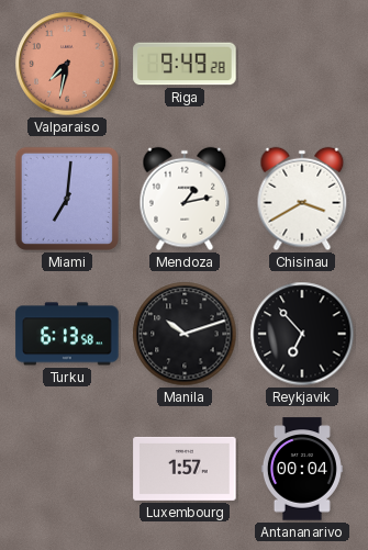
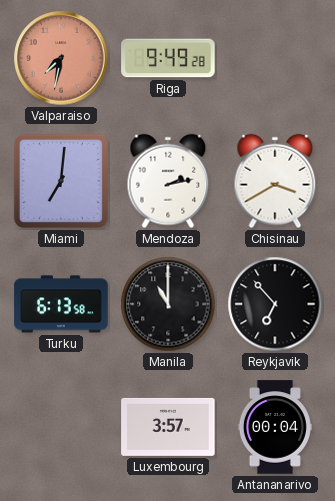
Mendoza: 1:13 -> 2:13 (168, 181)
Manila: 10:12 -> 11:00 (168, 304)
Luxembourg: 1:57 -> 3:57 (168, 427)
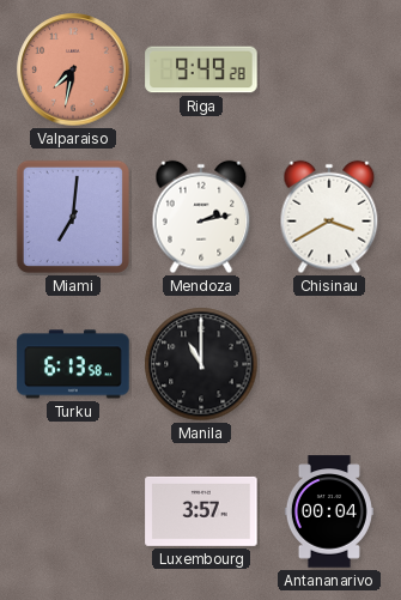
Reykjavik: 6:53 -> none (275, 304)
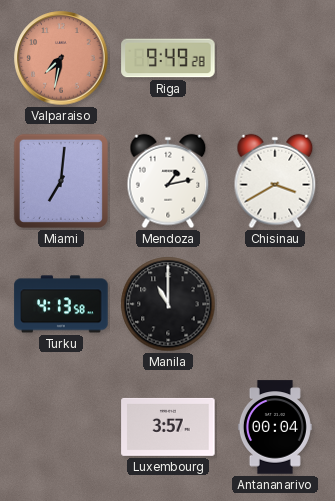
Mendoza: 2:13 -> 1:13 (168, 181)
Turku: 6:13 -> 4:13 (61, 304)
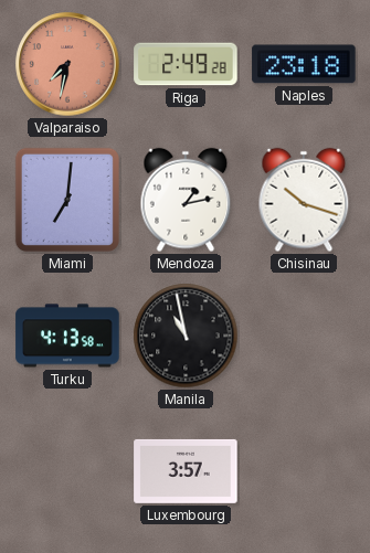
Riga: 9:49 -> 2:49 (186, 64)
Naples: none -> 23:18 (304, 64)
Chisinau: 3:40 -> 10:18 (304, 200)
Manila: 11:00 -> 10:58 (186, 336)
Antananarivo: 00:04 -> none (275, 427)
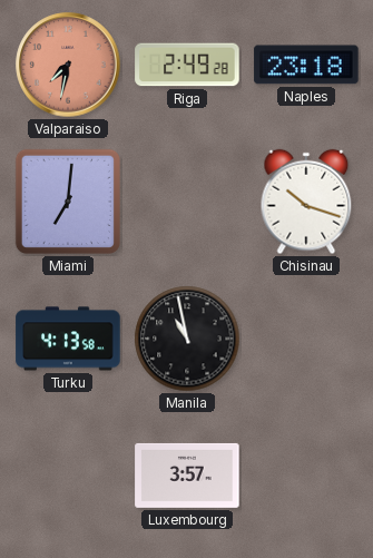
Mendoza: 1:13 -> none (186, 200)
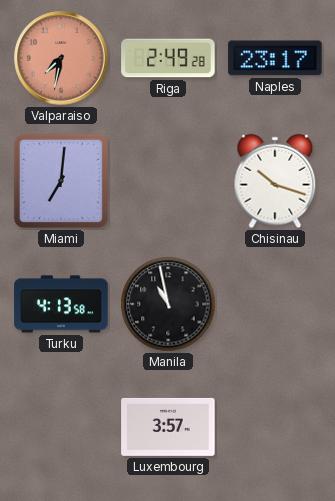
Naples: 23:18 -> 23:17 (275, 58)
